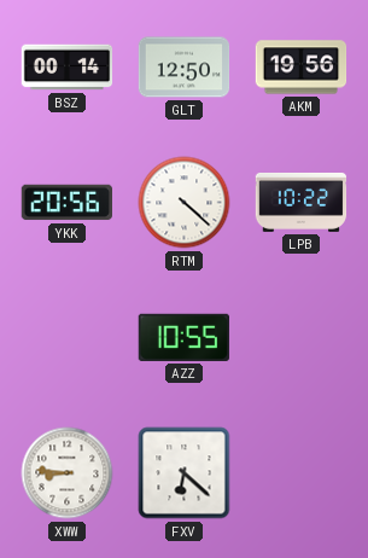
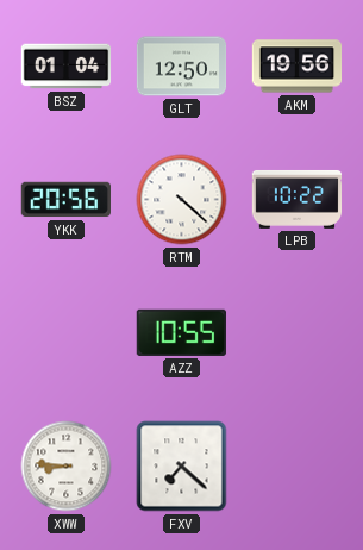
BSZ: 00:14 -> 01:04 (67, 67)
FXV: 6:22 -> 7:22 (182, 467)
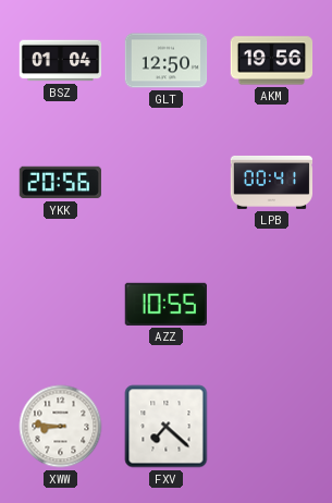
RTM: 4:22 -> none (182, 200)
LPB: 10:22 -> 00:41 (272, 182)
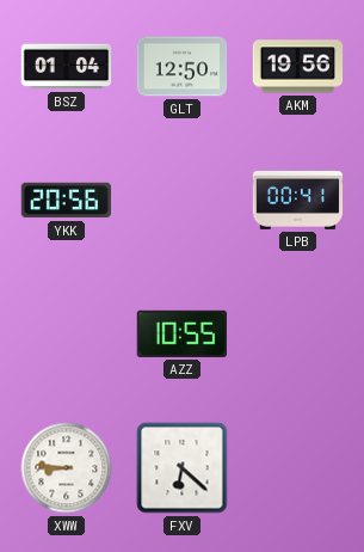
FXV: 7:22 -> 6:22 (183, 468)
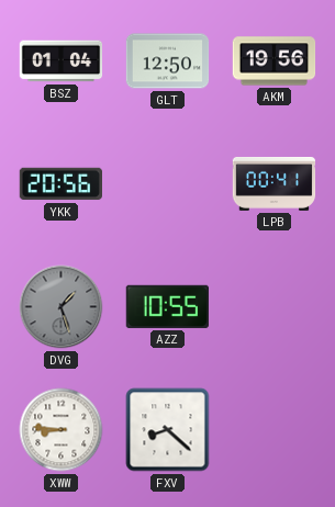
DVG: none -> 1:27 (62, 307)
FXV: 6:22 -> 8:22 (168, 430)
